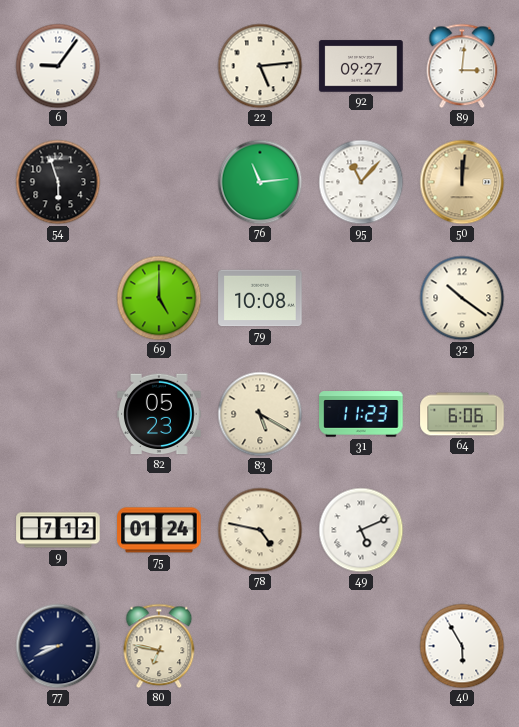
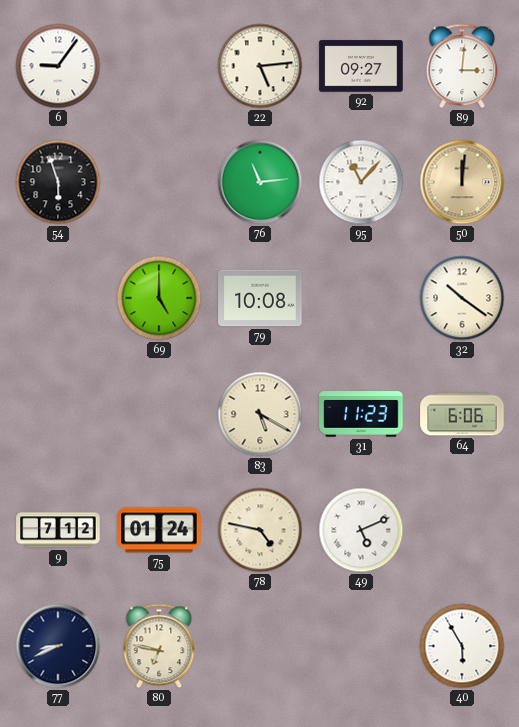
82: 05:23 -> none (159, 414)
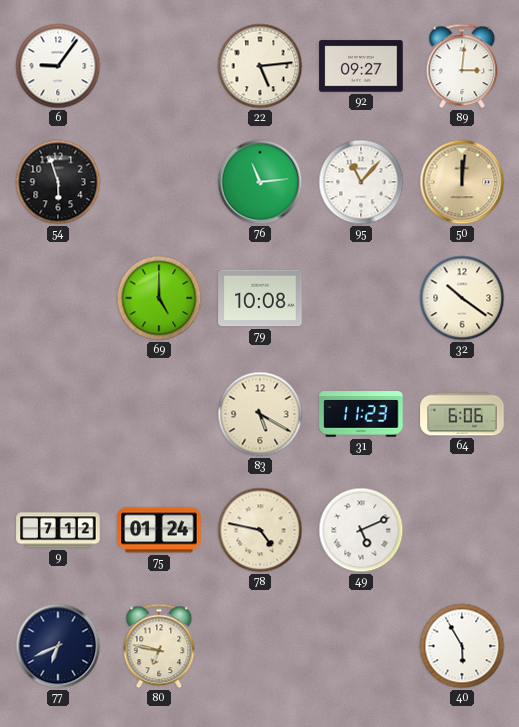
77: 8:41 -> 6:41 (58, 646)
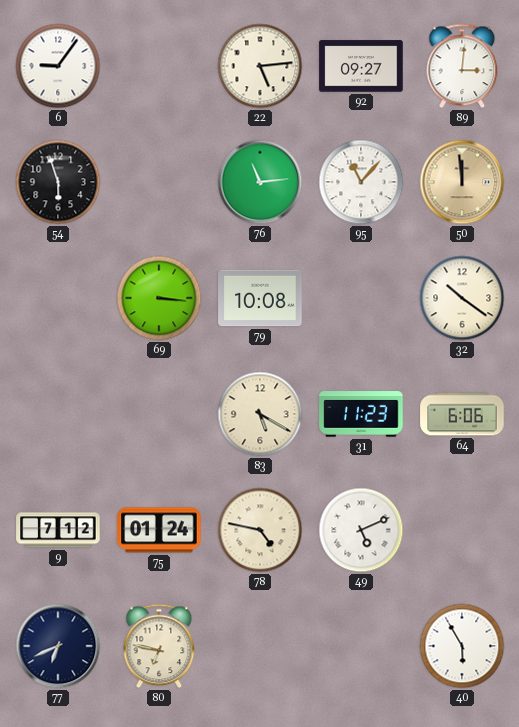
50: 12:01 -> 11:59 (462, 182)
69: 5:00 -> 3:16 (159, 298)
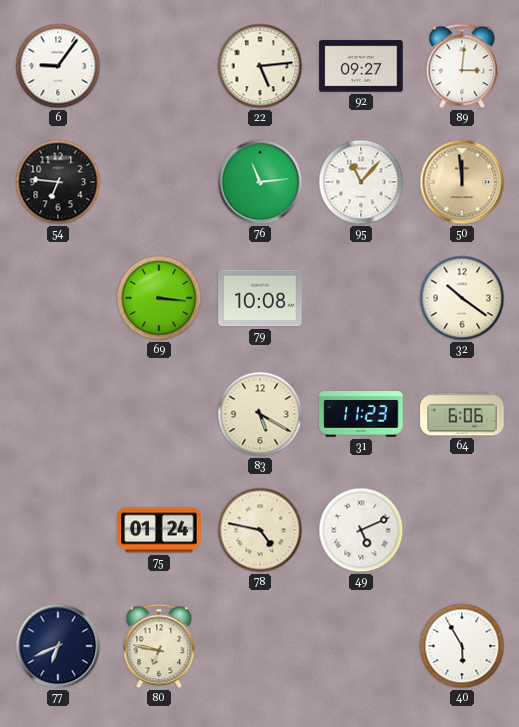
54: 5:57 -> 6:46 (58, 182)
9: 7:12 -> none (58, 530)
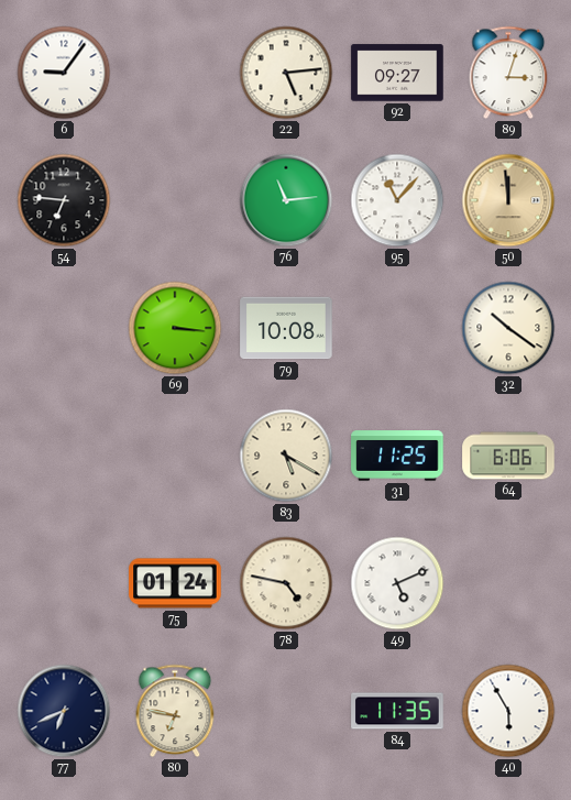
89: 3:01 -> 3:03 (508, 73)
31: 11:23 -> 11:25 (397, 456)
84: none -> 11:35 (397, 711)
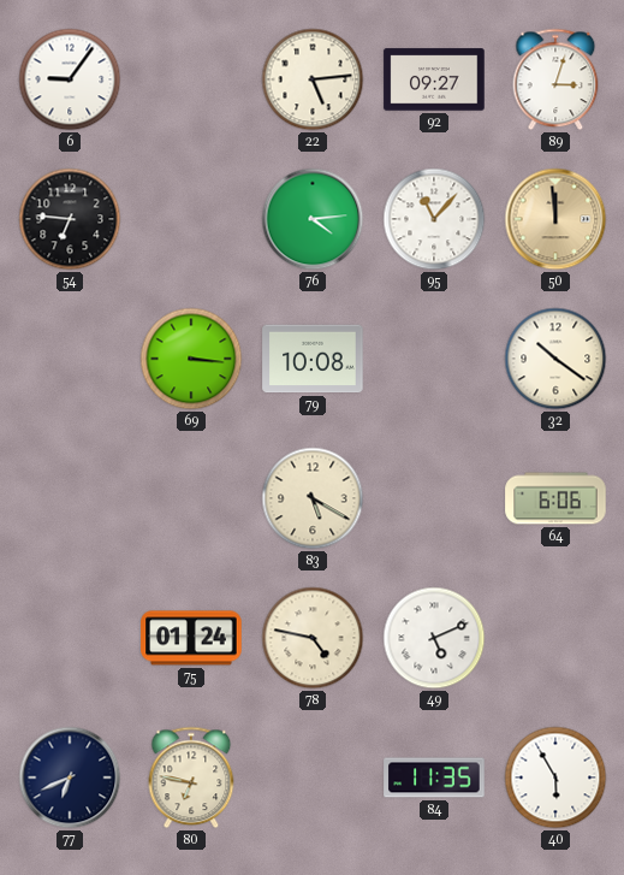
76: 11:14 -> 4:14 (313, 219)
31: 11:25 -> none (397, 456)
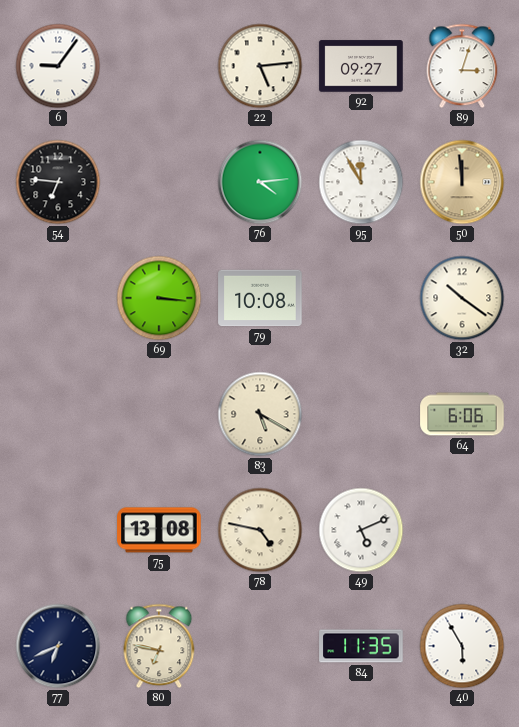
95: 11:07 -> 11:55 (361, 182)
75: 01:24 -> 13:08 (159, 530)
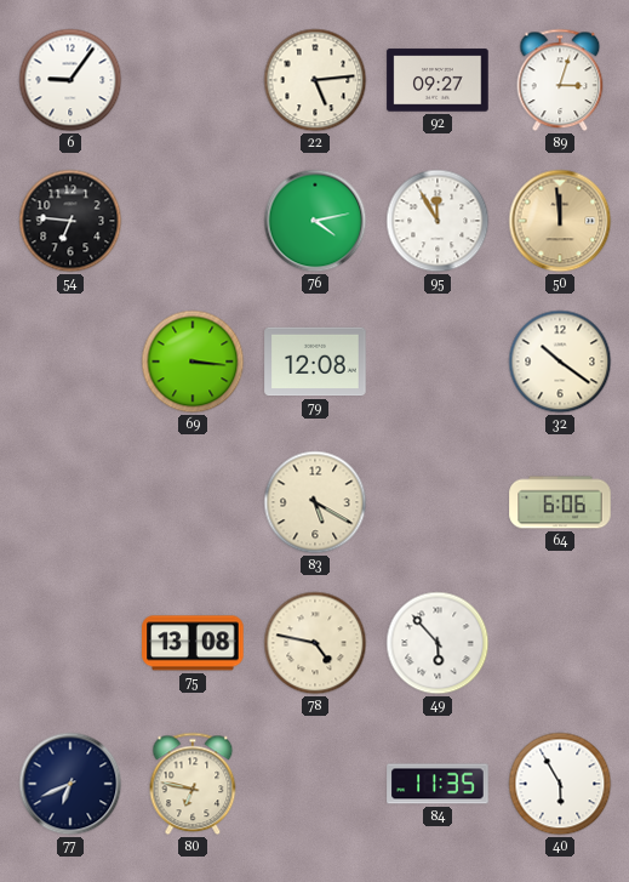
76: 4:14 -> 4:13 (315, 221)
79: 10:08 -> 12:08 (315, 362)
49: 5:11 -> 5:53 (438, 643)
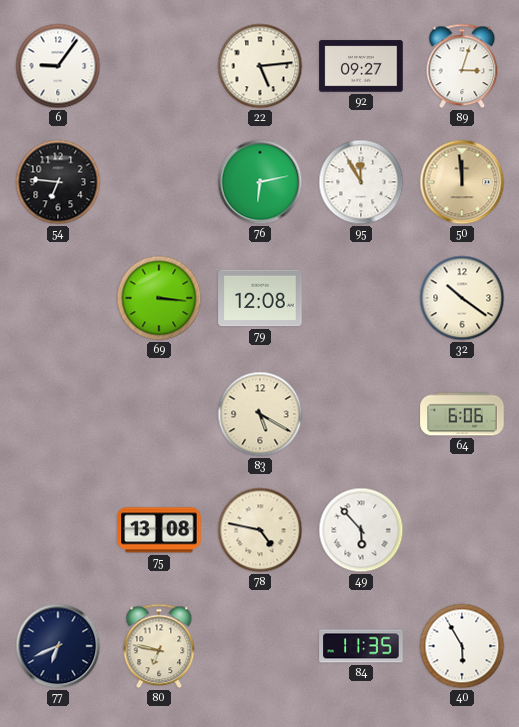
76: 4:13 -> 6:13 (260, 182)
